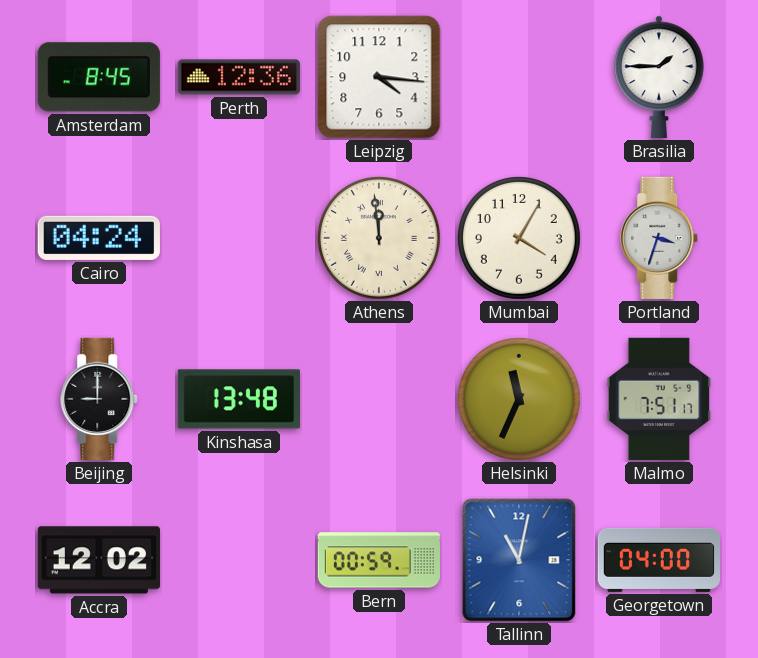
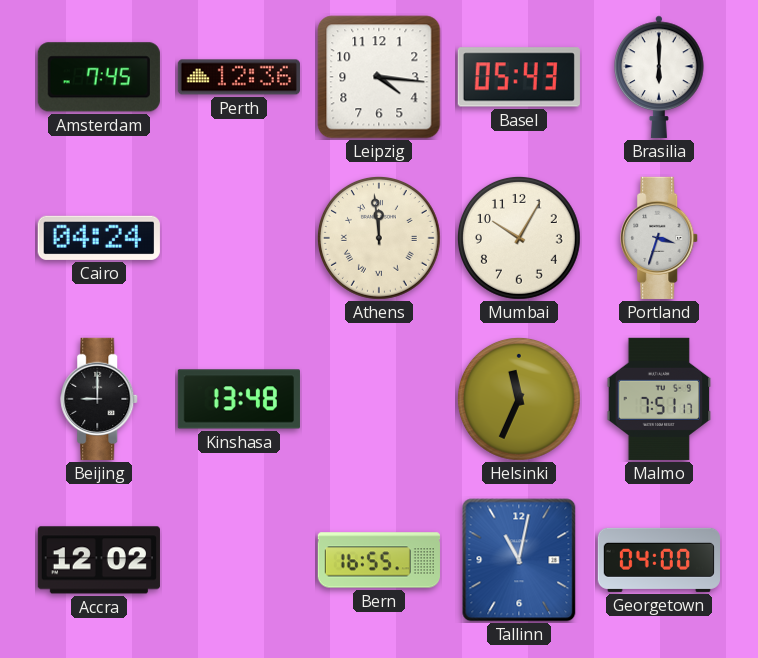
Amsterdam: 8:45 -> 7:45 (99, 77)
Basel: none -> 05:43 (519, 77)
Brasilia: 1:45 -> 6:00 (660, 77)
Mumbai: 4:05 -> 10:05 (519, 238)
Bern: 00:59 -> 16:55 (379, 560)
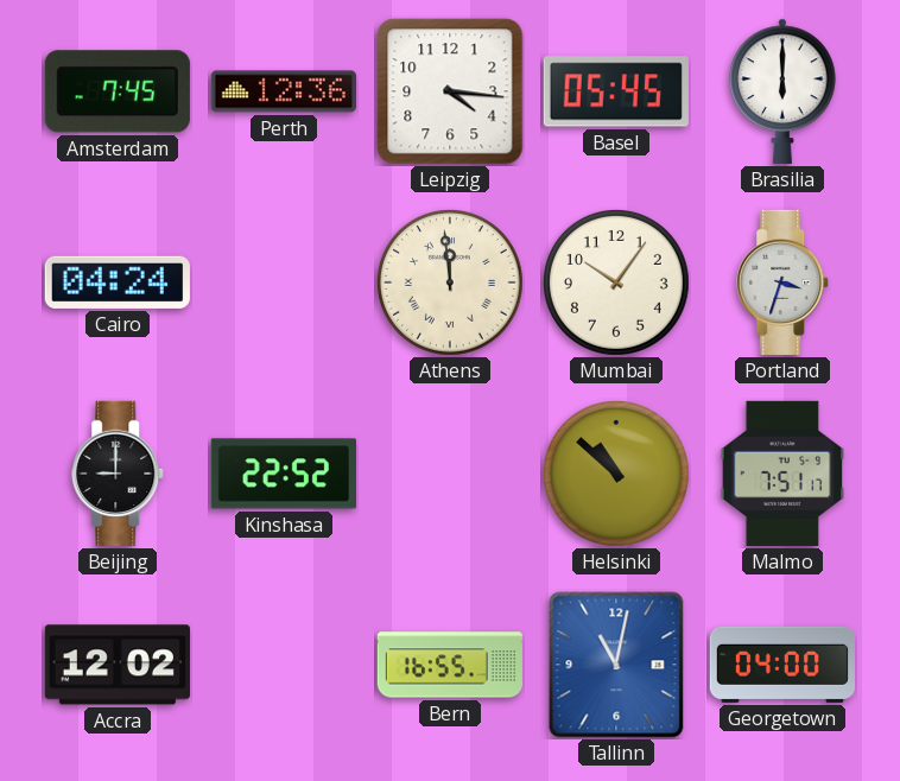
Basel: 05:43 -> 05:45 (616, 91)
Mumbai: 10:05 -> 10:06 (616, 282)
Kinshasa: 13:48 -> 22:52 (284, 474)
Helsinki: 11:34 -> 10:52 (616, 474)
